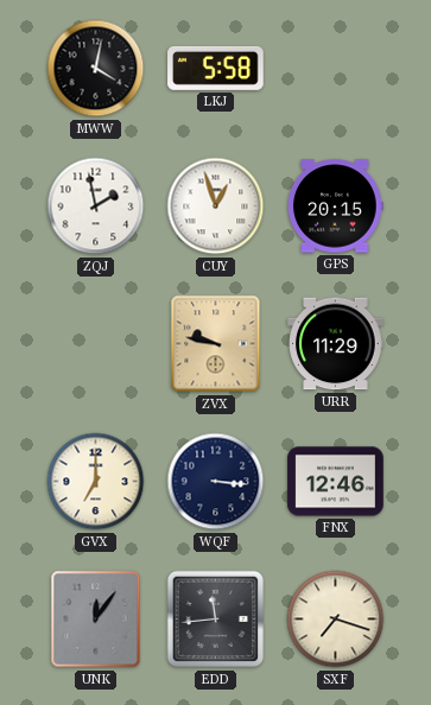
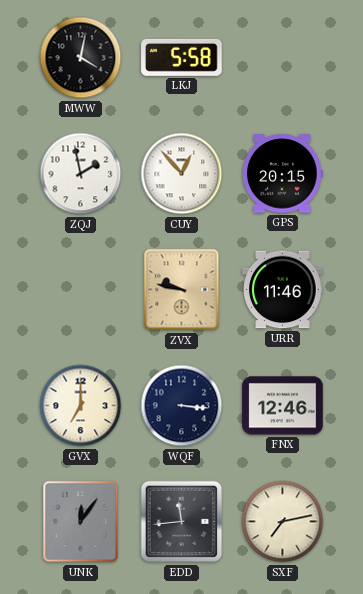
CUY: 12:57 -> 12:53 (182, 174)
URR: 11:29 -> 11:46 (283, 290)
SXF: 7:18 -> 7:13 (283, 522)
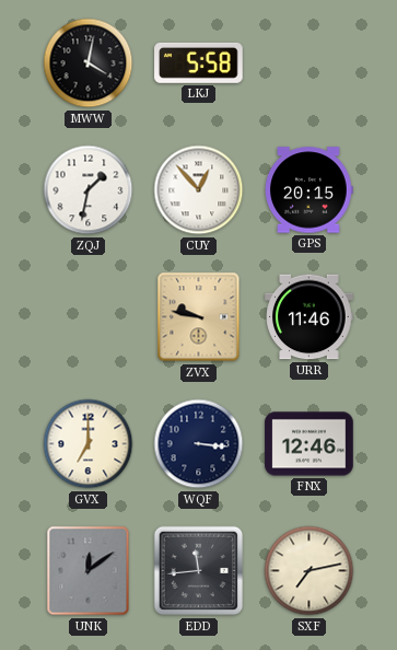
ZQJ: 1:58 -> 1:32 (89, 190)
UNK: 12:06 -> 12:09 (89, 571)
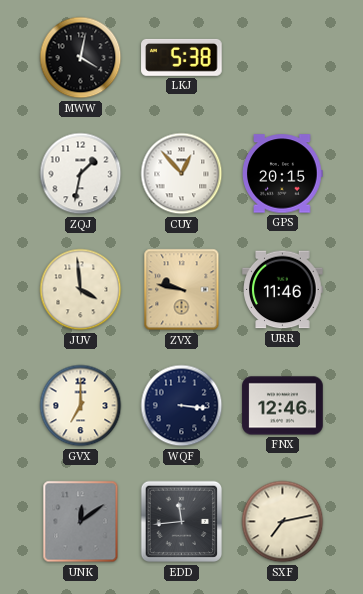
LKJ: 5:58 -> 5:38 (182, 57)
JUV: none -> 3:59 (81, 290)
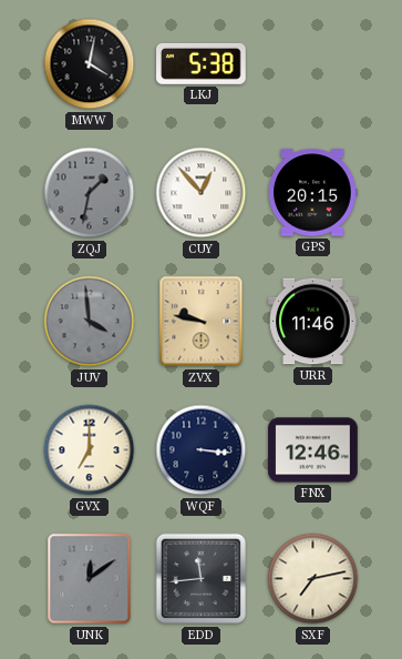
ZQJ dial: white -> grey (90, 193)
JUV dial: cream -> grey (90, 322)
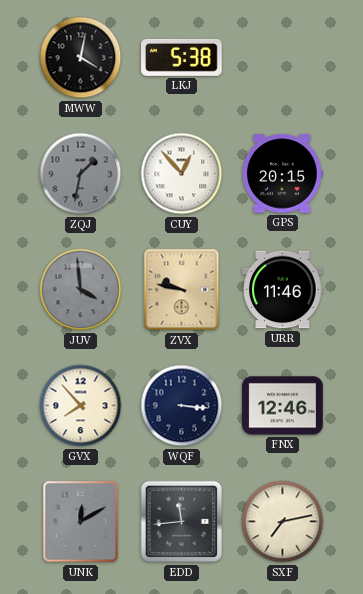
GVX: 7:00 -> 7:53 (81, 406)
UNK: 12:09 -> 12:10 (81, 522)
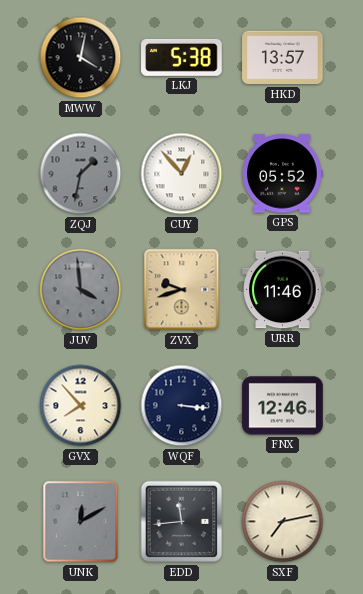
HKD: none -> 13:57 (283, 58)
GPS: 20:15 -> 05:52 (283, 174)
ZVX: 9:47 -> 9:42 (182, 290)
